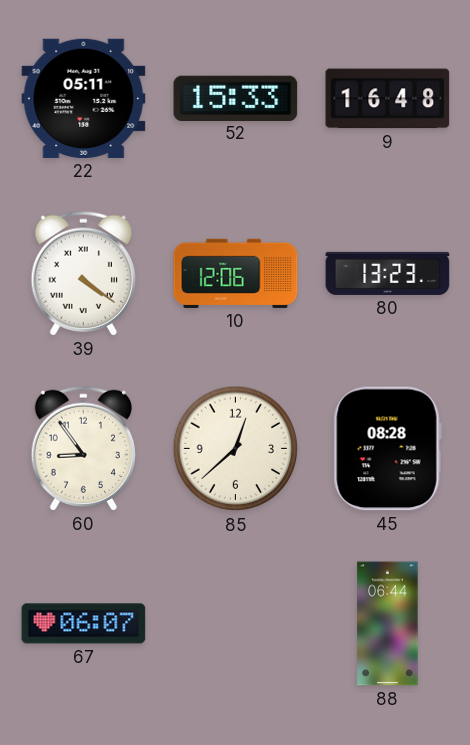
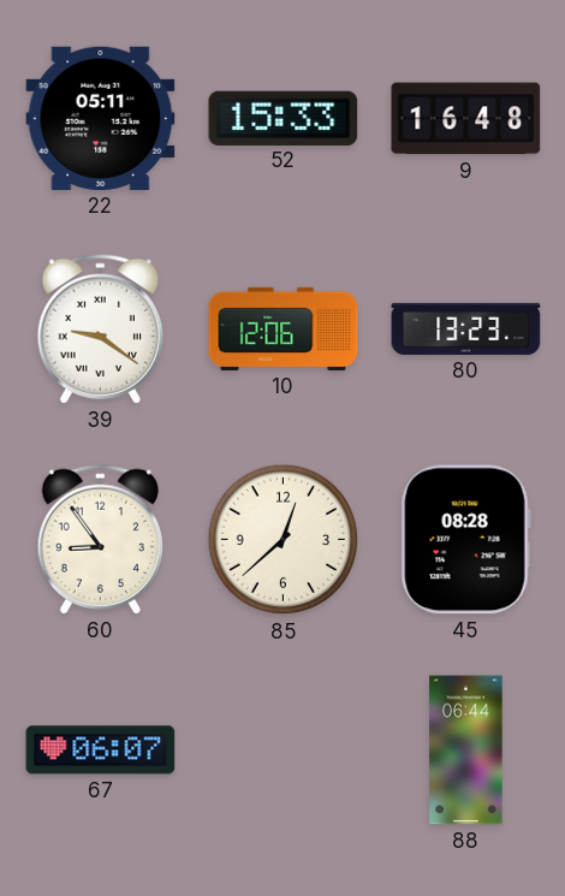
39: 4:21 -> 9:21 (100, 328)
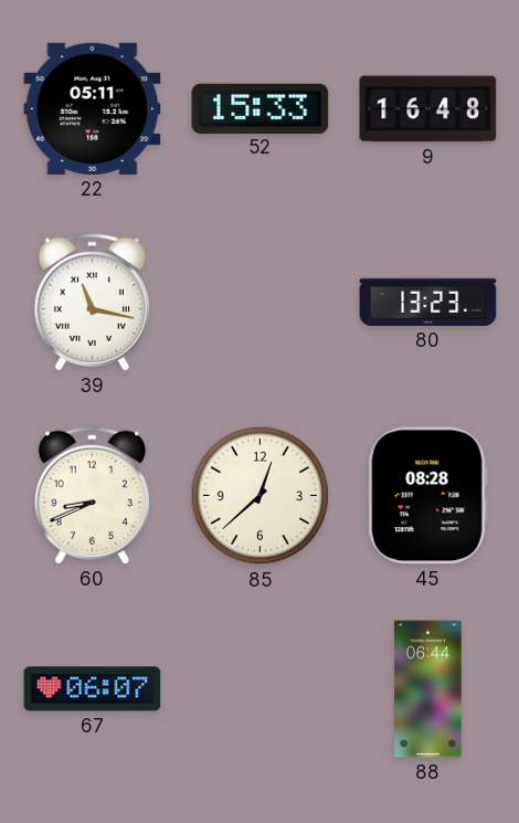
39: 9:21 -> 11:17 (92, 302)
10: 12:06 -> none (284, 328)
60: 8:54 -> 8:41 (92, 495)
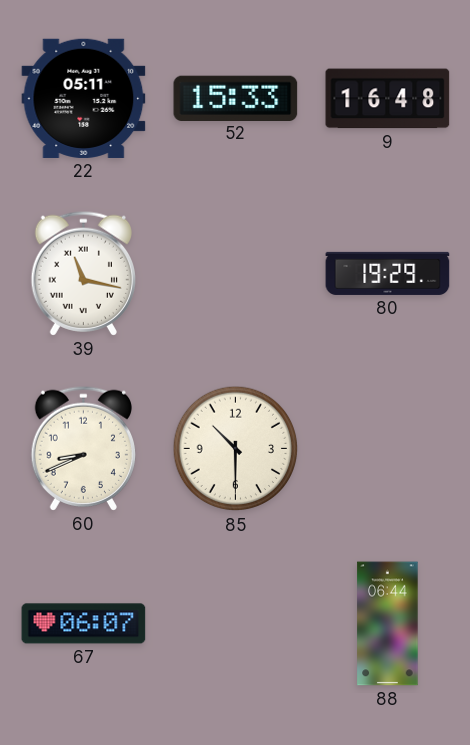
80: 13:23 -> 19:29 (388, 273)
85: 12:38 -> 10:30 (236, 449)
45: 08:28 -> none (427, 496)
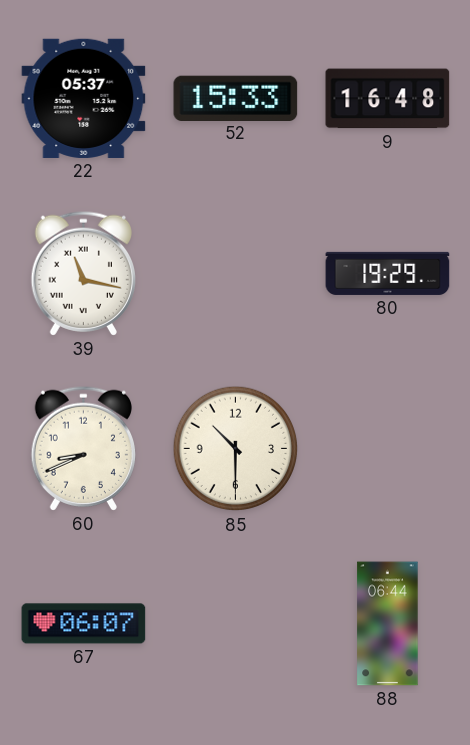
22: 05:11 -> 05:37 (84, 98)
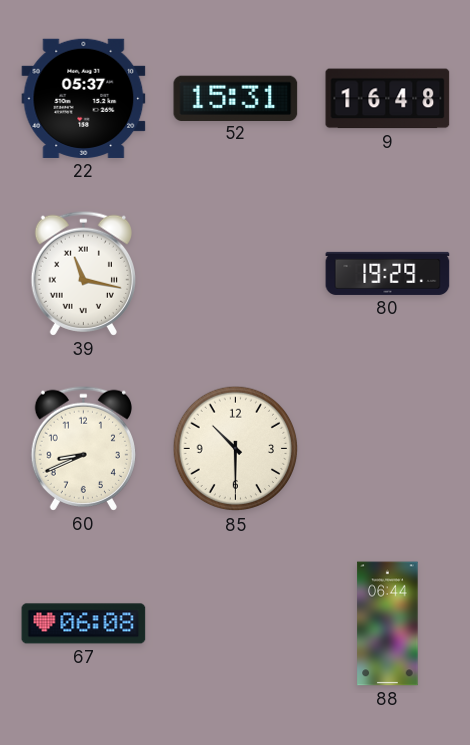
52: 15:33 -> 15:31 (236, 98)
67: 06:07 -> 06:08 (84, 624)
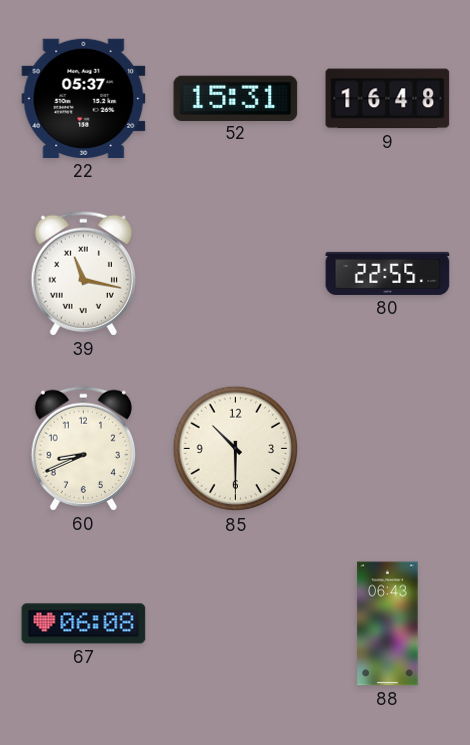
80: 19:29 -> 22:55 (388, 273)
88: 06:44 -> 06:43 (388, 624)
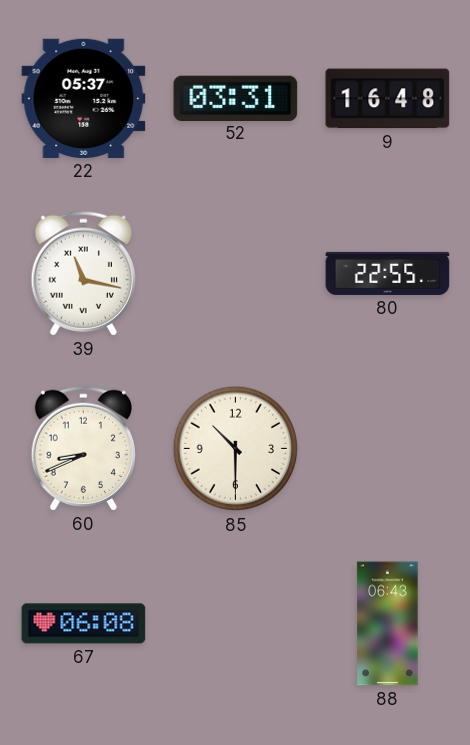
52: 15:31 -> 03:31 (236, 98)
